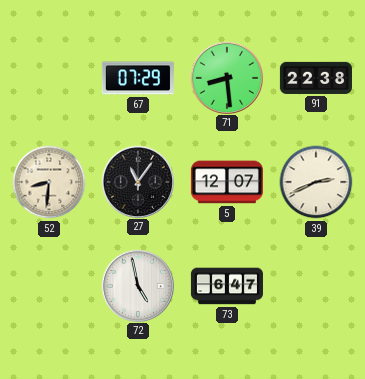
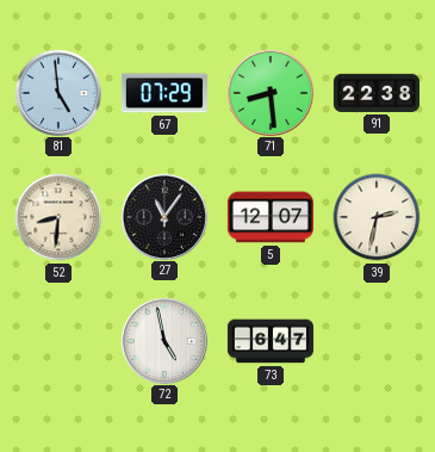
81: none -> 4:59 (57, 92)
39: 2:41 -> 2:32 (377, 217)
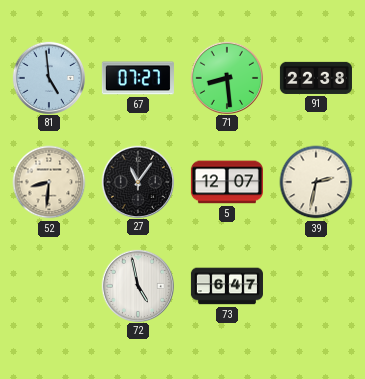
67: 07:29 -> 07:27 (138, 78)
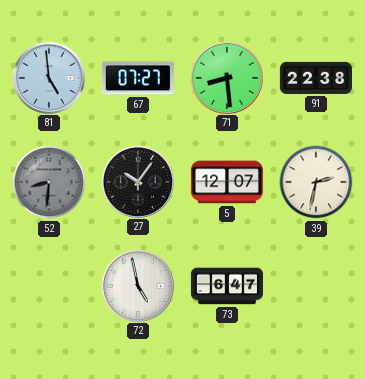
52 dial: cream -> grey (49, 182)
27: 11:06 -> 10:06 (137, 181)
